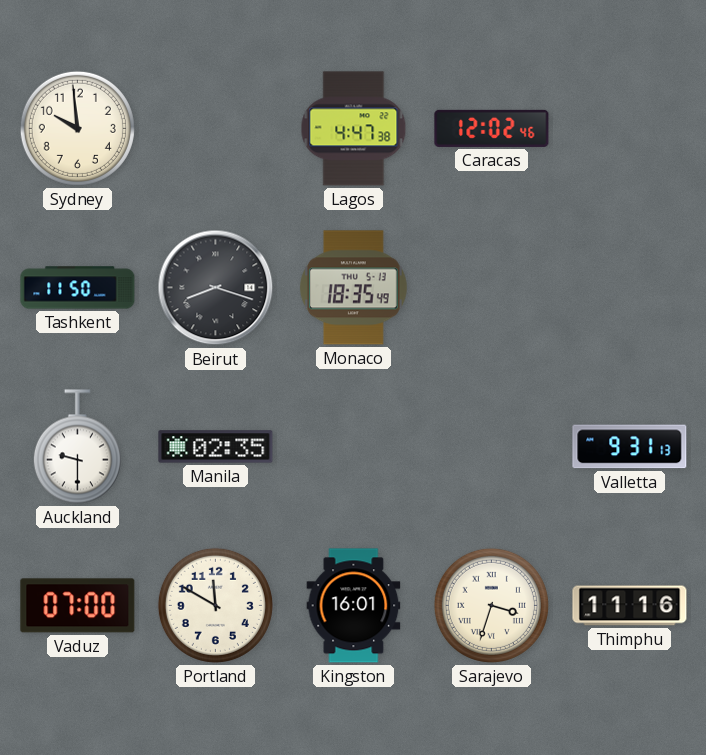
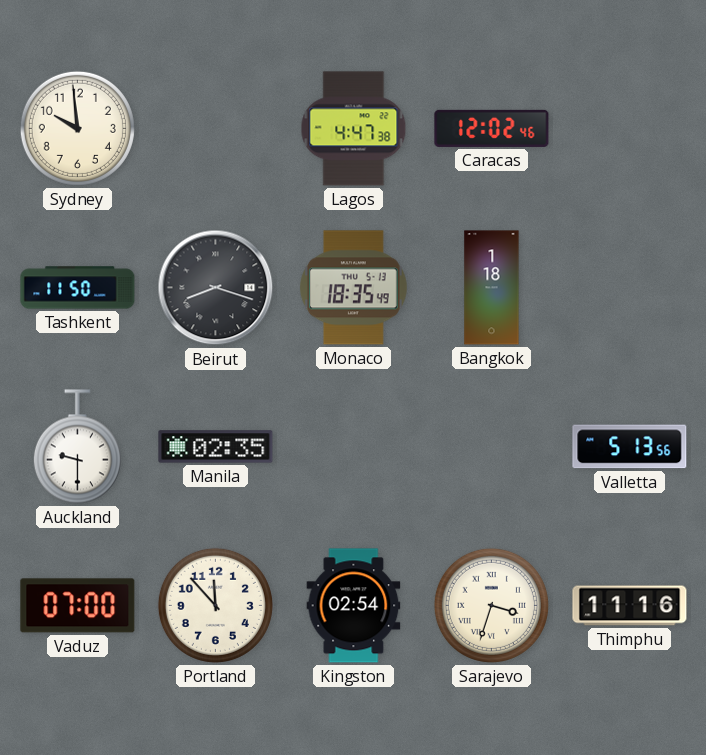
Bangkok: none -> 1:18 (492, 288)
Valletta: 9:31 -> 5:13 (630, 447)
Portland: 11:50 -> 11:53 (215, 605)
Kingston: 16:01 -> 02:54 (354, 606)
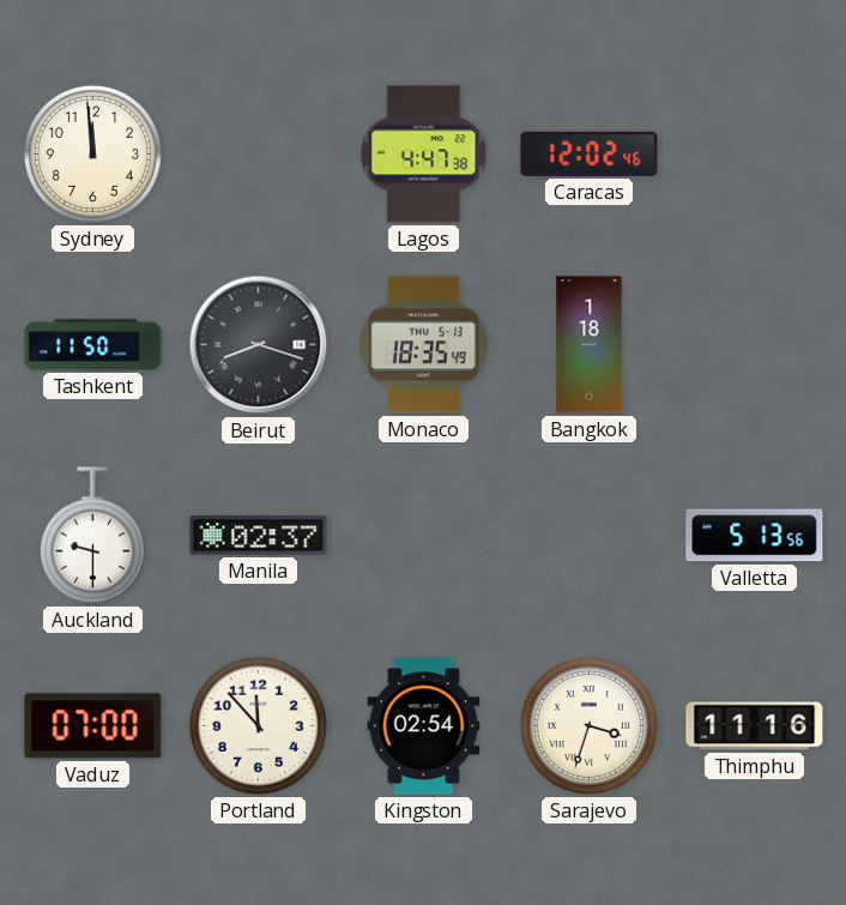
Sydney: 9:59 -> 11:59 (92, 153)
Manila: 02:35 -> 02:37 (259, 536)
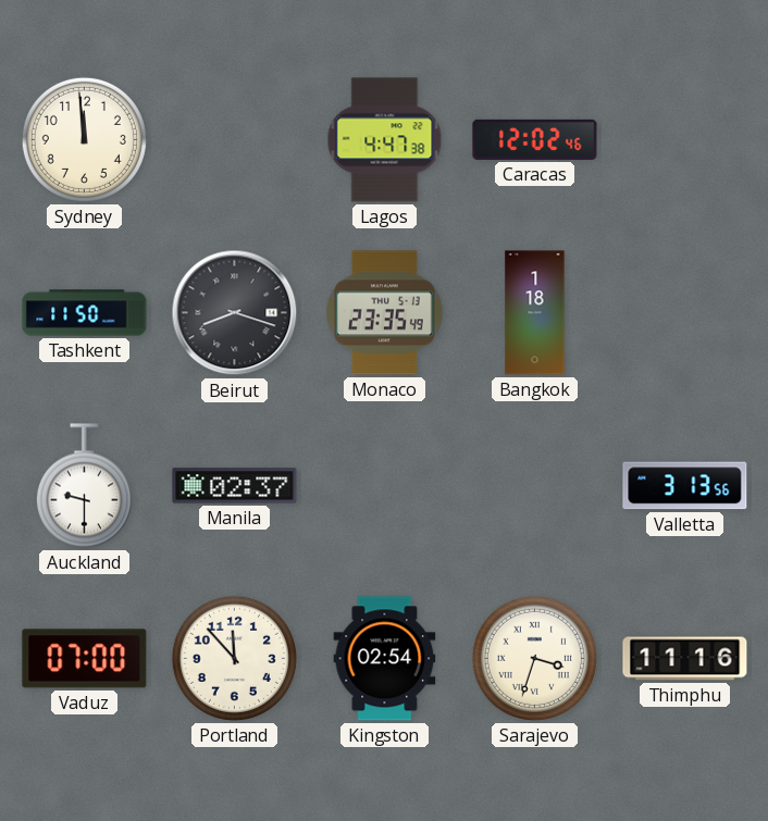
Monaco: 18:35 -> 23:35 (384, 313)
Valletta: 5:13 -> 3:13 (685, 486)
